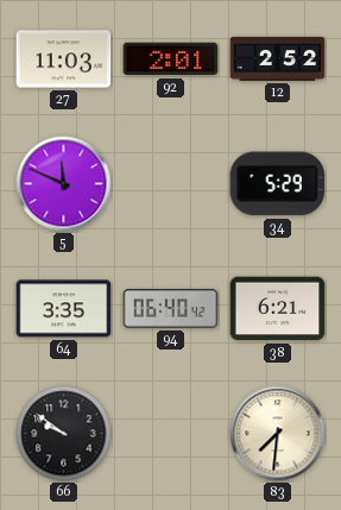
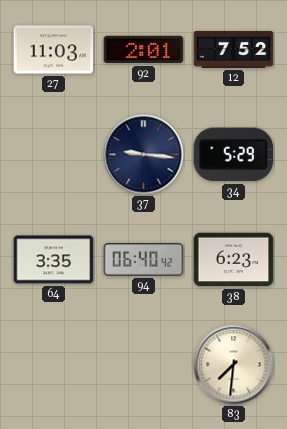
12: 2:52 -> 7:52 (234, 49)
5: 11:49 -> none (64, 184)
37: none -> 9:16 (144, 155)
38: 6:21 -> 6:23 (234, 260)
66: 9:51 -> none (64, 434)
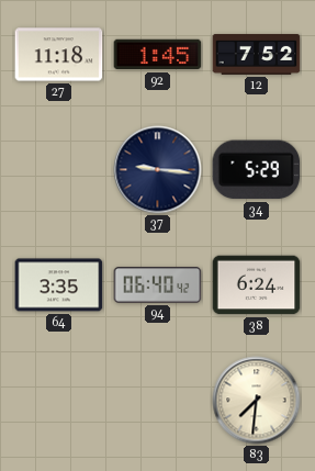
27: 11:03 -> 11:18 (59, 55)
92: 2:01 -> 1:45 (158, 55)
38: 6:23 -> 6:24 (257, 285)
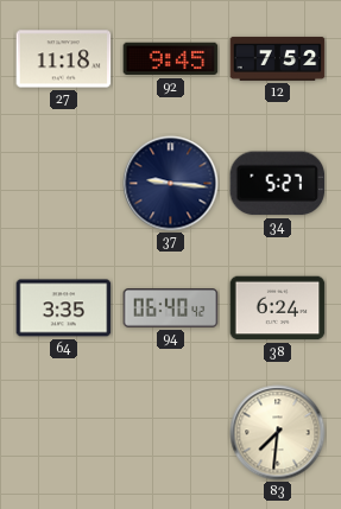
92: 1:45 -> 9:45 (171, 59)
34: 5:29 -> 5:27 (278, 184)
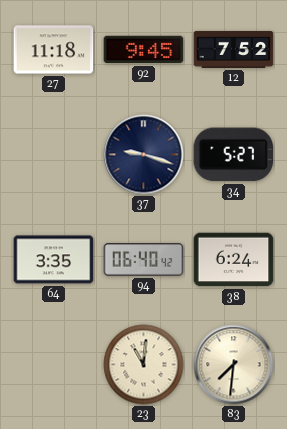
37: 9:16 -> 9:18 (144, 155)
23: none -> 11:01 (144, 365)
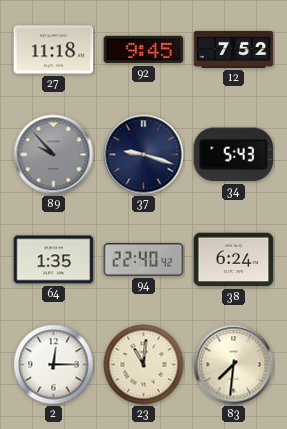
89: none -> 9:53 (54, 155)
34: 5:27 -> 5:43 (234, 155)
64: 3:35 -> 1:35 (54, 260)
94: 06:40 -> 22:40 (144, 260)
2: none -> 12:15 (54, 365)
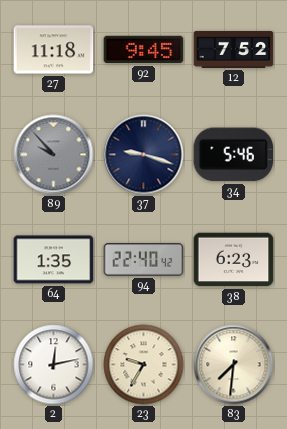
34: 5:43 -> 5:46 (234, 155)
38: 6:24 -> 6:23 (234, 260)
2: 12:15 -> 12:13 (54, 365)
23: 11:01 -> 9:35 (144, 365)
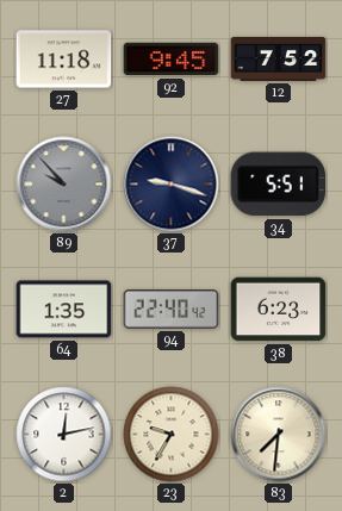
34: 5:46 -> 5:51 (279, 185)
